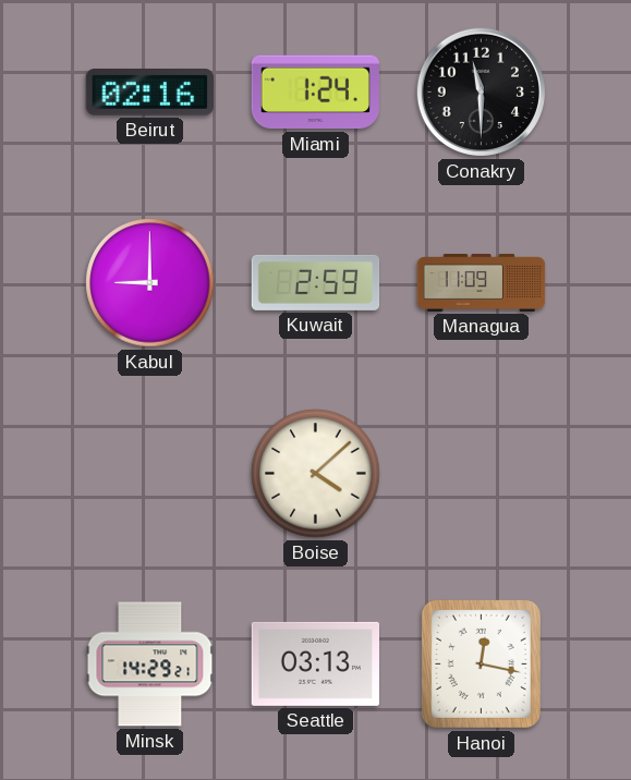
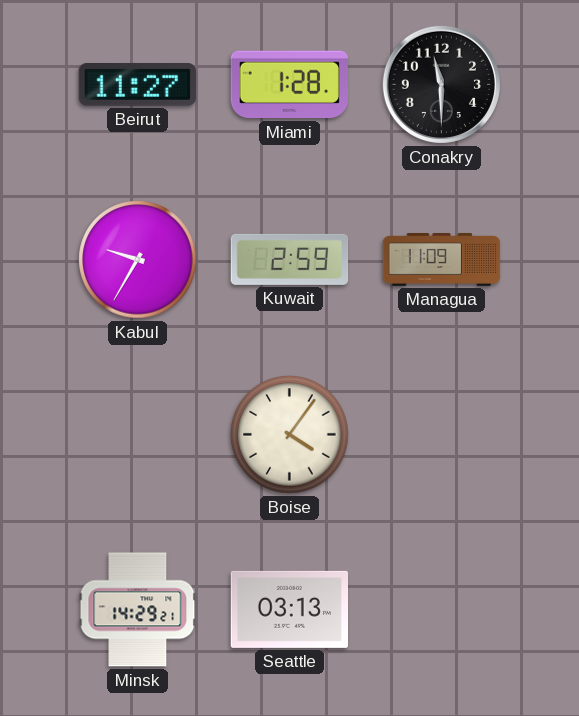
Beirut: 02:16 -> 11:27 (137, 85)
Miami: 1:24 -> 1:28 (289, 85)
Kabul: 9:00 -> 9:35 (138, 260)
Boise: 4:08 -> 4:06 (290, 435)
Hanoi: 12:17 -> none (481, 663)
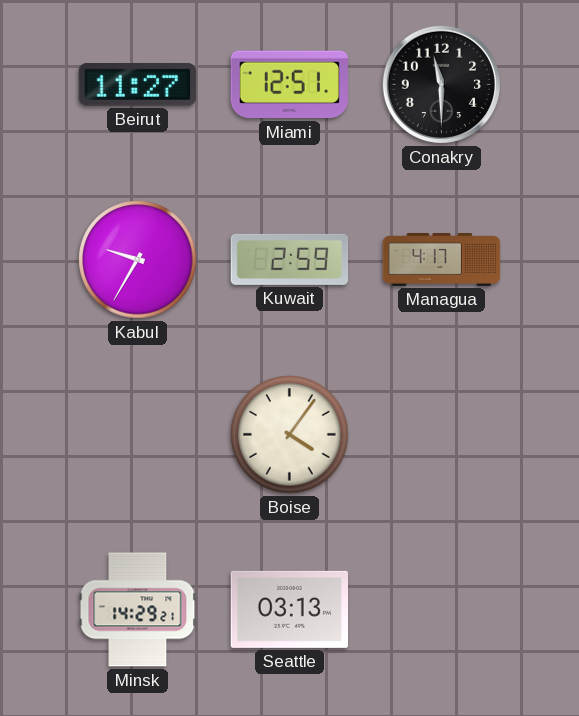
Miami: 1:28 -> 12:51 (289, 85)
Managua: 11:09 -> 4:17 (442, 260)
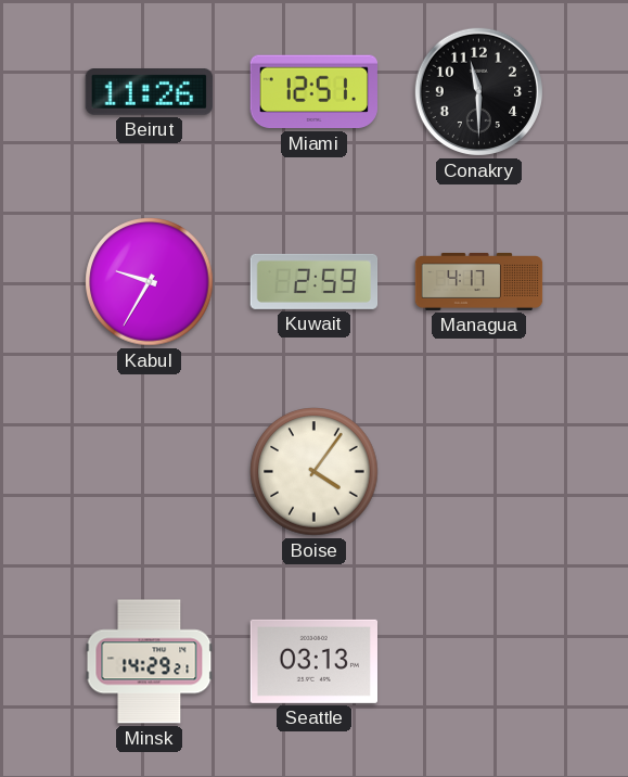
Beirut: 11:27 -> 11:26 (149, 92)
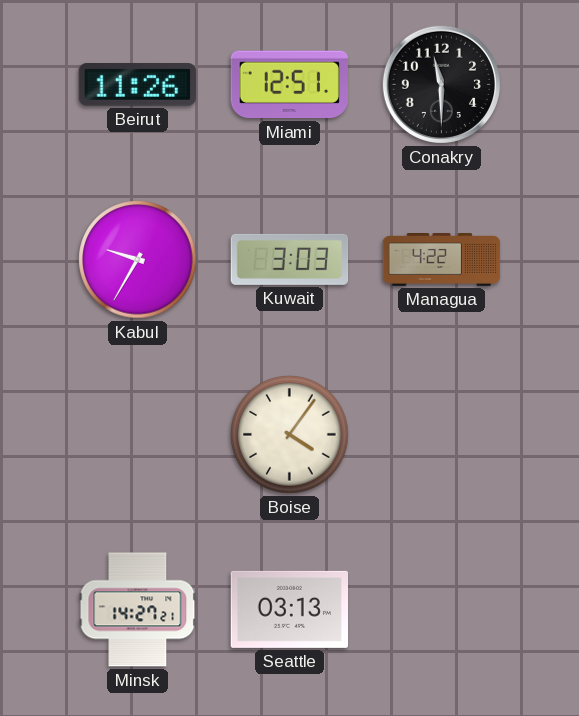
Kuwait: 2:59 -> 3:03 (290, 259)
Managua: 4:17 -> 4:22 (442, 260)
Minsk: 14:29 -> 14:27 (138, 610)
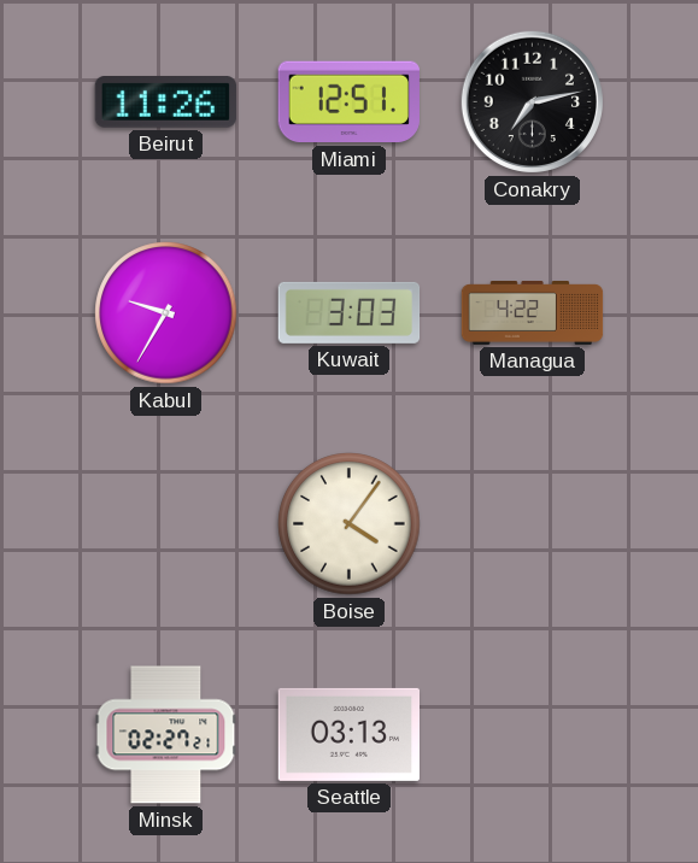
Conakry: 11:30 -> 7:13 (532, 101)
Minsk: 14:27 -> 02:27 (166, 735)
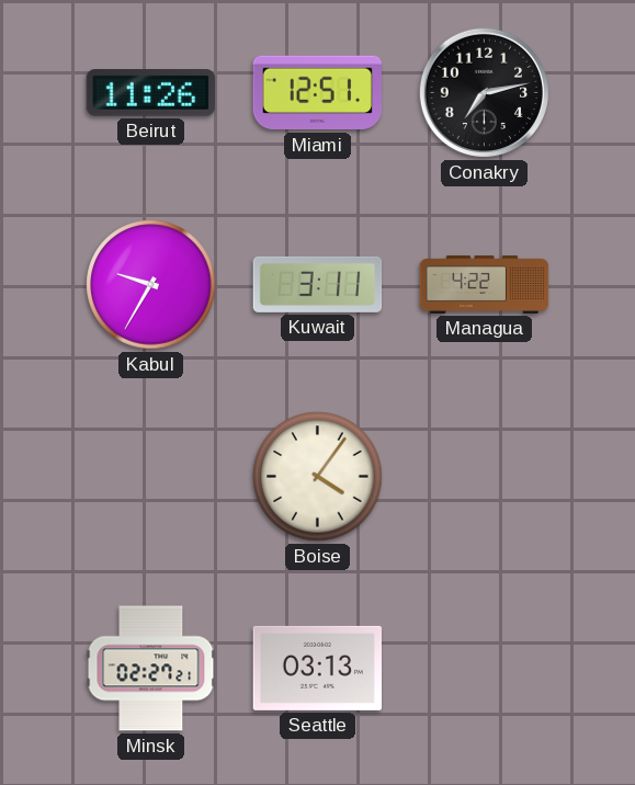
Kuwait: 3:03 -> 3:11 (318, 284)
